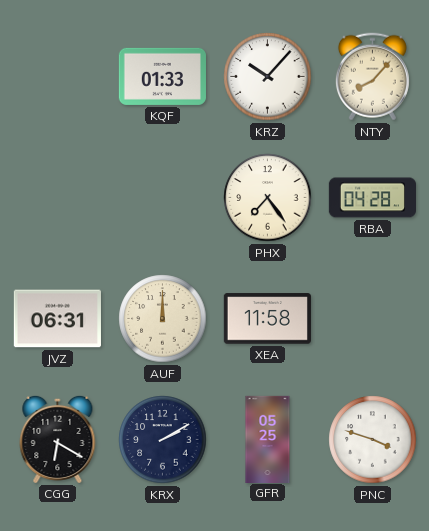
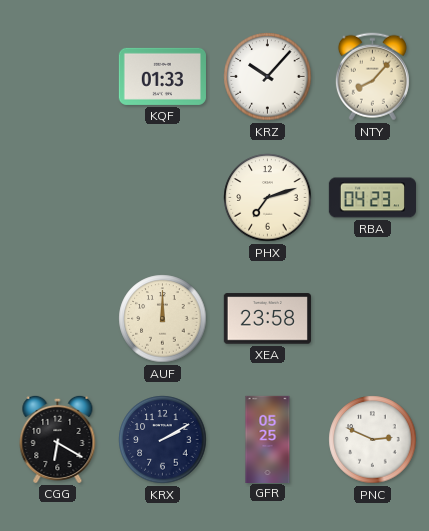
PHX: 7:24 -> 7:12 (268, 198)
RBA: 04:28 -> 04:23 (372, 198)
JVZ: 06:31 -> none (57, 319)
XEA: 11:58 -> 23:58 (267, 319)
PNC: 3:48 -> 2:49 (373, 440)
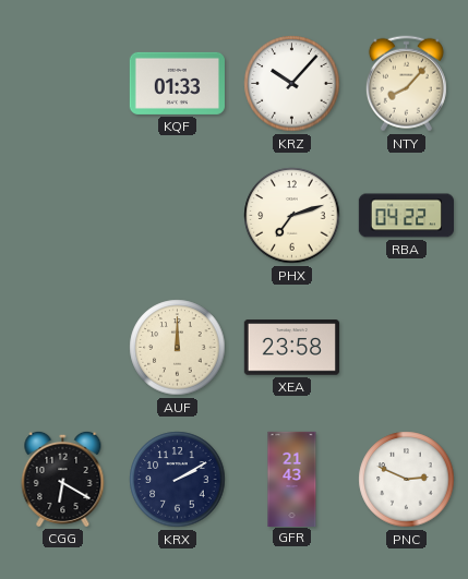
RBA: 04:23 -> 04:22 (406, 216)
GFR: 05:25 -> 21:43 (292, 479)
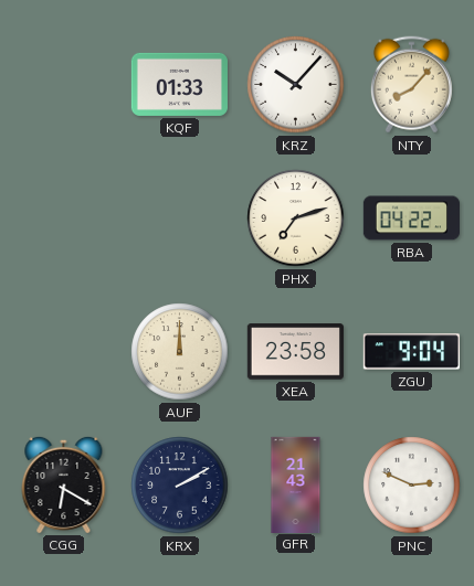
ZGU: none -> 9:04 (411, 352)
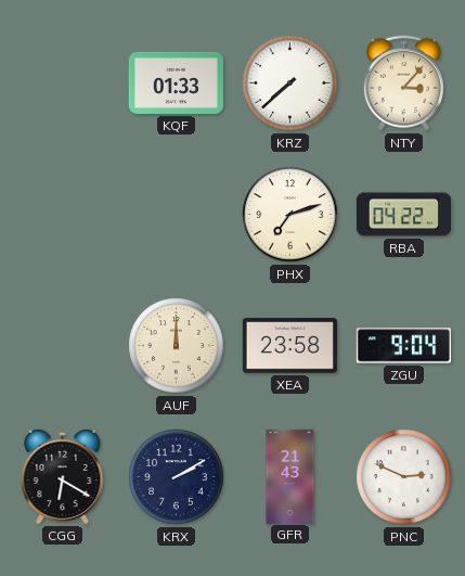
KRZ: 10:07 -> 7:38 (290, 84)
NTY: 8:07 -> 3:07 (403, 84)
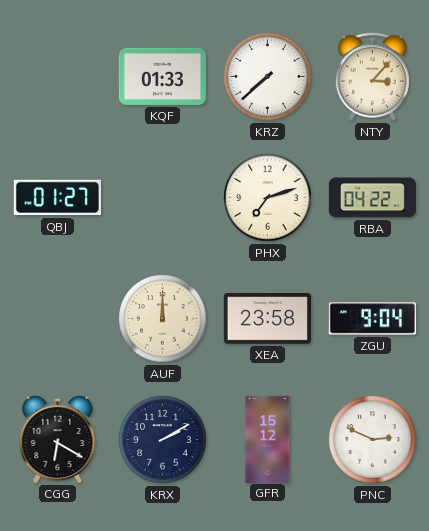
QBJ: none -> 01:27 (57, 198)
GFR: 21:43 -> 15:12 (268, 439)
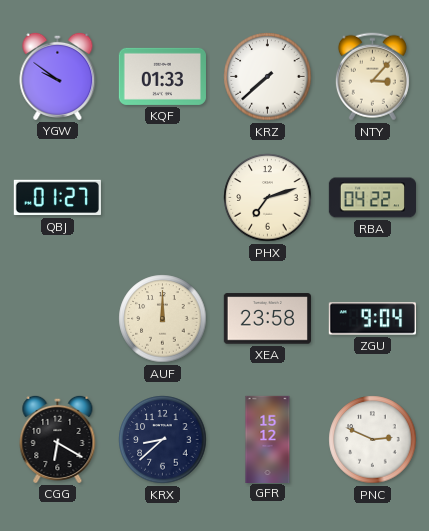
YGW: none -> 9:51 (58, 76)
KRX: 2:10 -> 8:38 (163, 440)
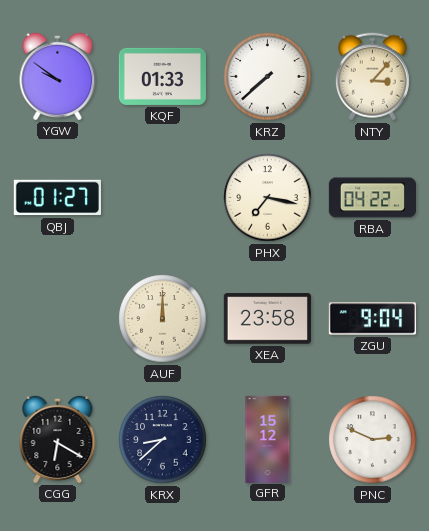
PHX: 7:12 -> 7:17 (268, 198)
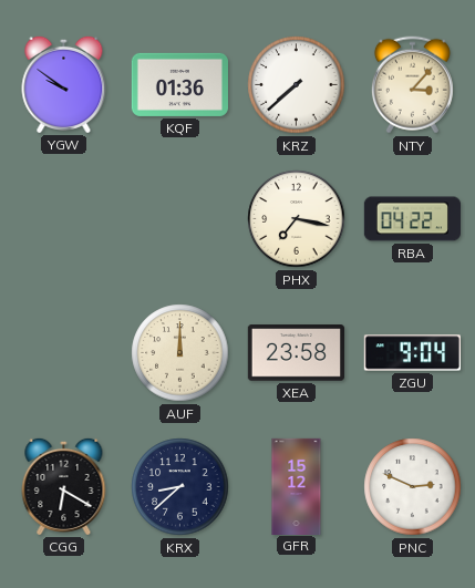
KQF: 01:33 -> 01:36 (179, 84)
QBJ: 01:27 -> none (57, 198)
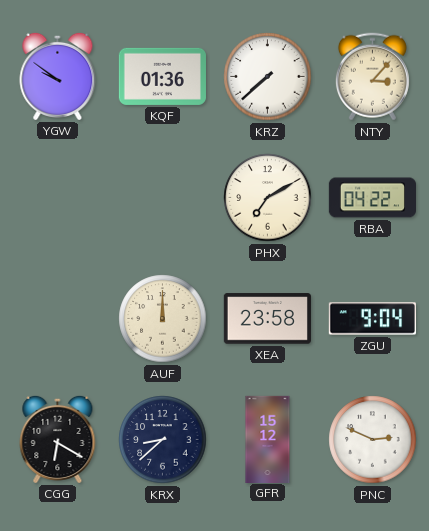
PHX: 7:17 -> 7:10 (268, 198)
